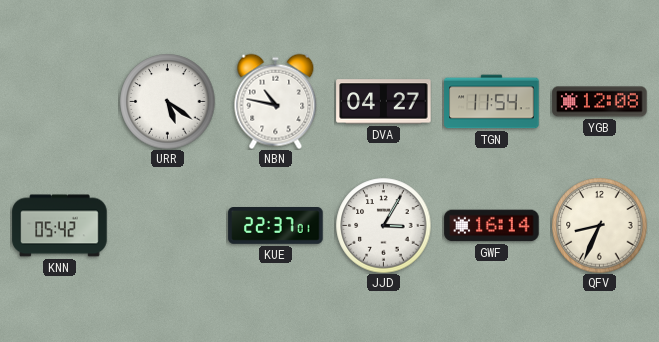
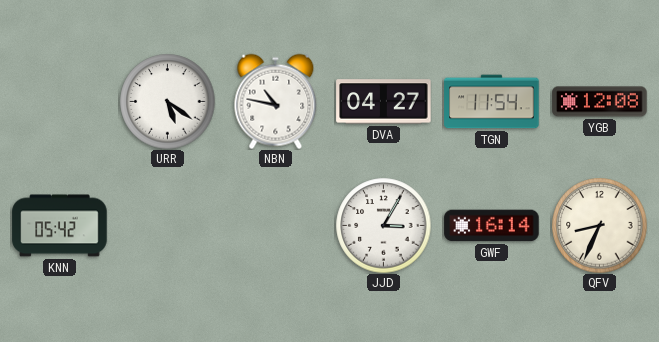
KUE: 22:37 -> none (276, 226)
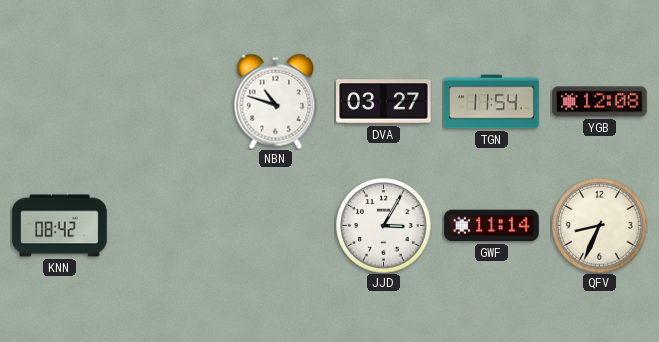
URR: 5:21 -> none (167, 101)
NBN: 10:47 -> 10:48 (276, 101)
DVA: 04:27 -> 03:27 (384, 102)
KNN: 05:42 -> 08:42 (60, 226)
GWF: 16:14 -> 11:14 (492, 226)
